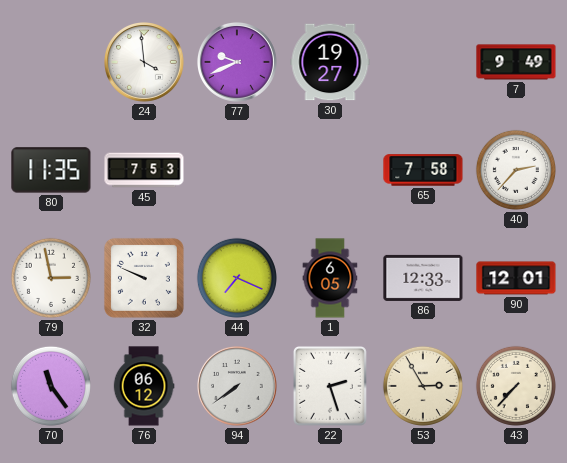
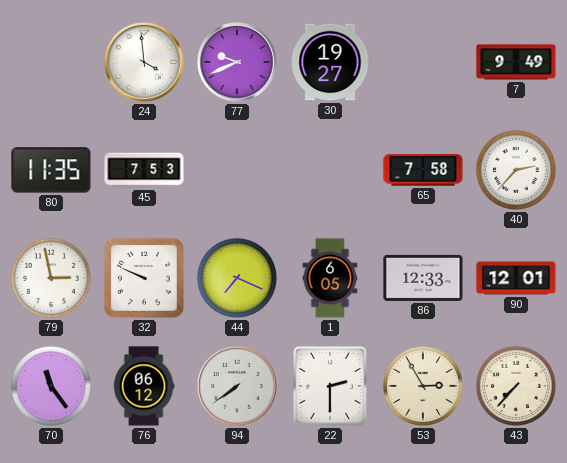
22: 2:27 -> 2:30 (330, 386)
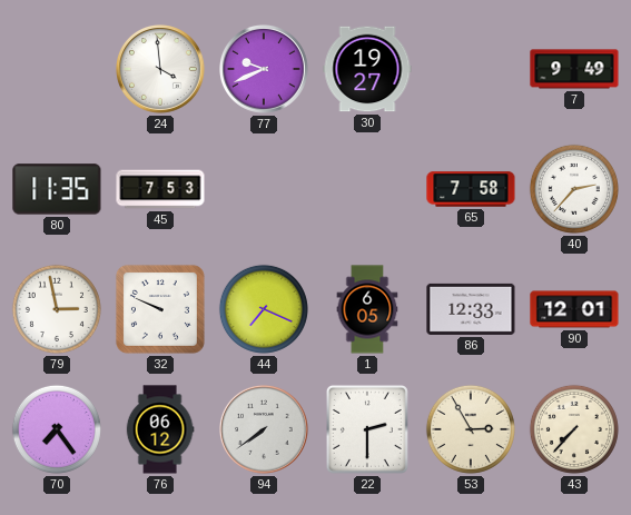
70: 11:24 -> 7:24 (57, 429)
